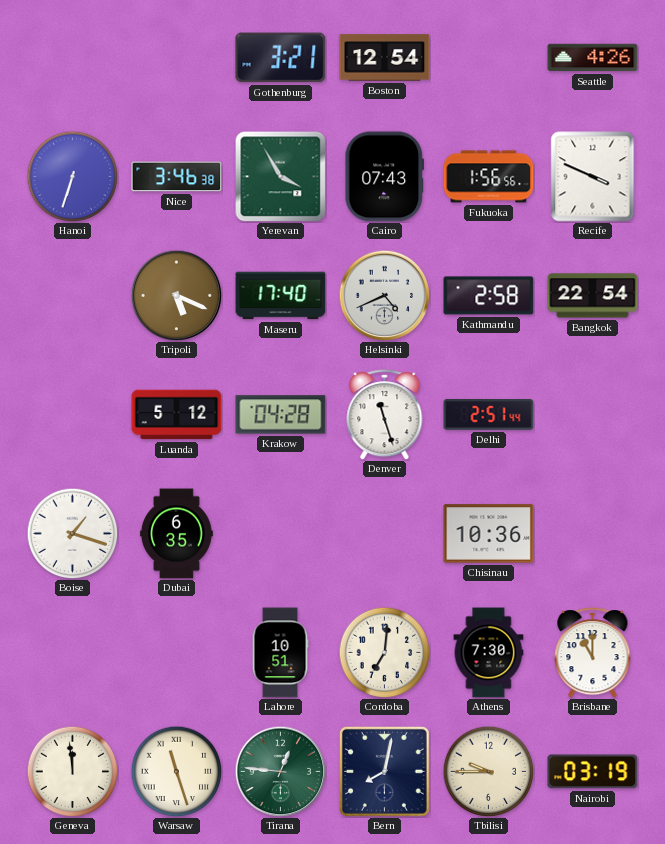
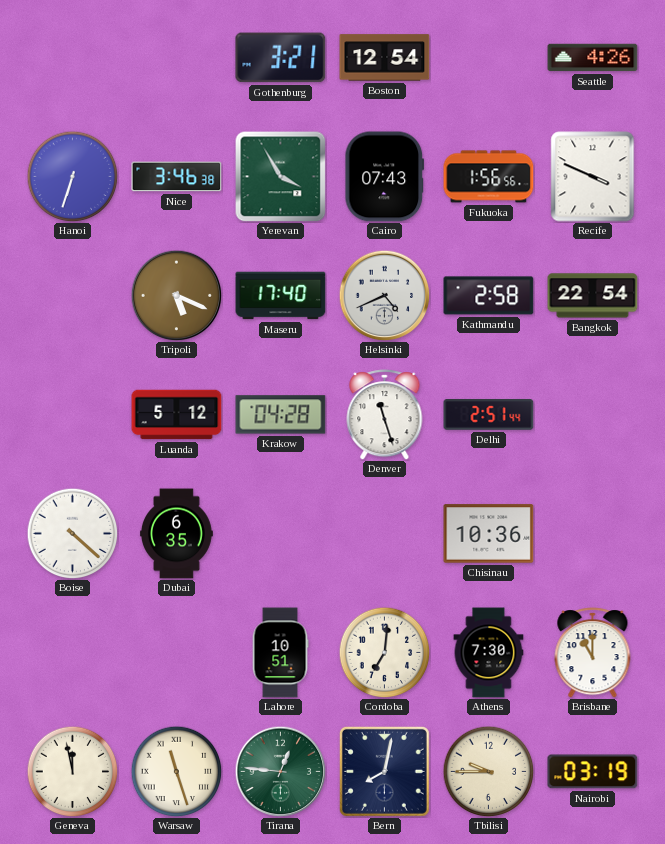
Boise: 1:18 -> 4:22 (72, 533)
Geneva: 11:59 -> 11:58 (72, 771)
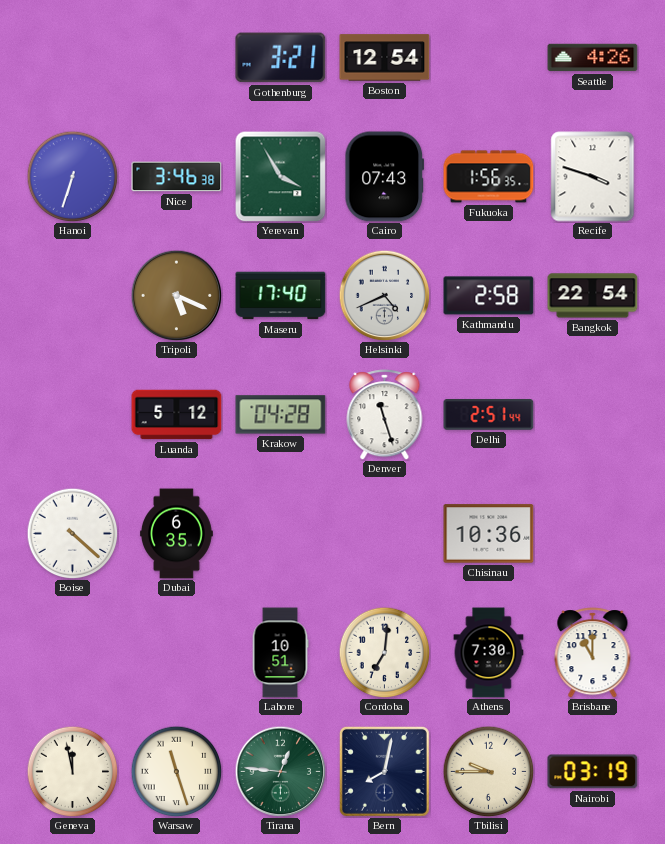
Fukuoka: 1:56:56 -> 1:56:35 (489, 177)
Recife: 3:49 -> 3:48 (593, 177)
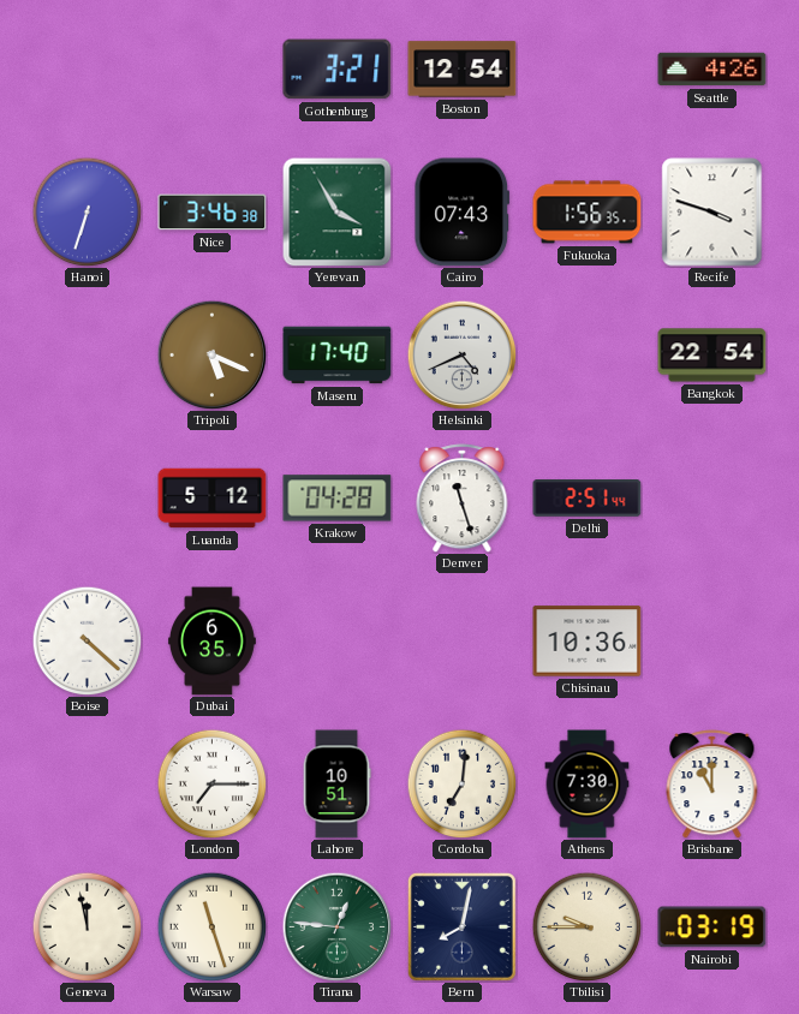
Kathmandu: 2:58 -> none (489, 296)
London: none -> 7:15 (211, 783)
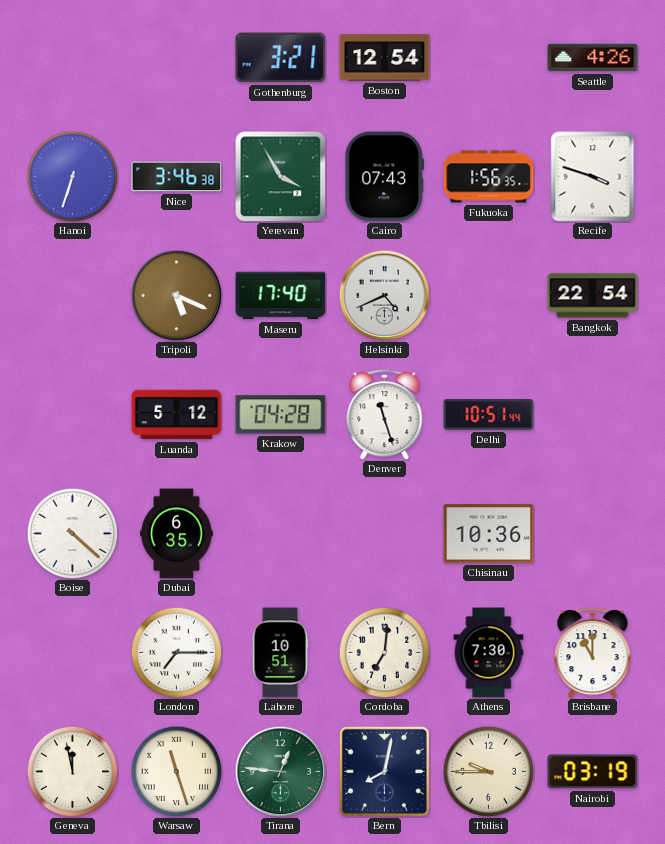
Delhi: 2:51 -> 10:51 (489, 415)
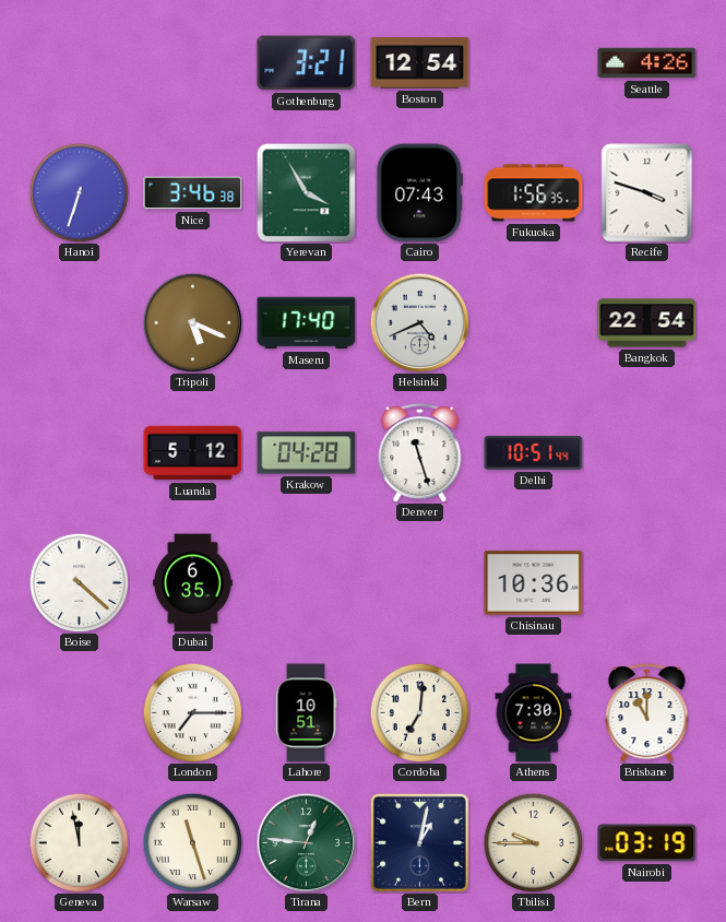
Bern: 8:02 -> 1:02 (419, 842)
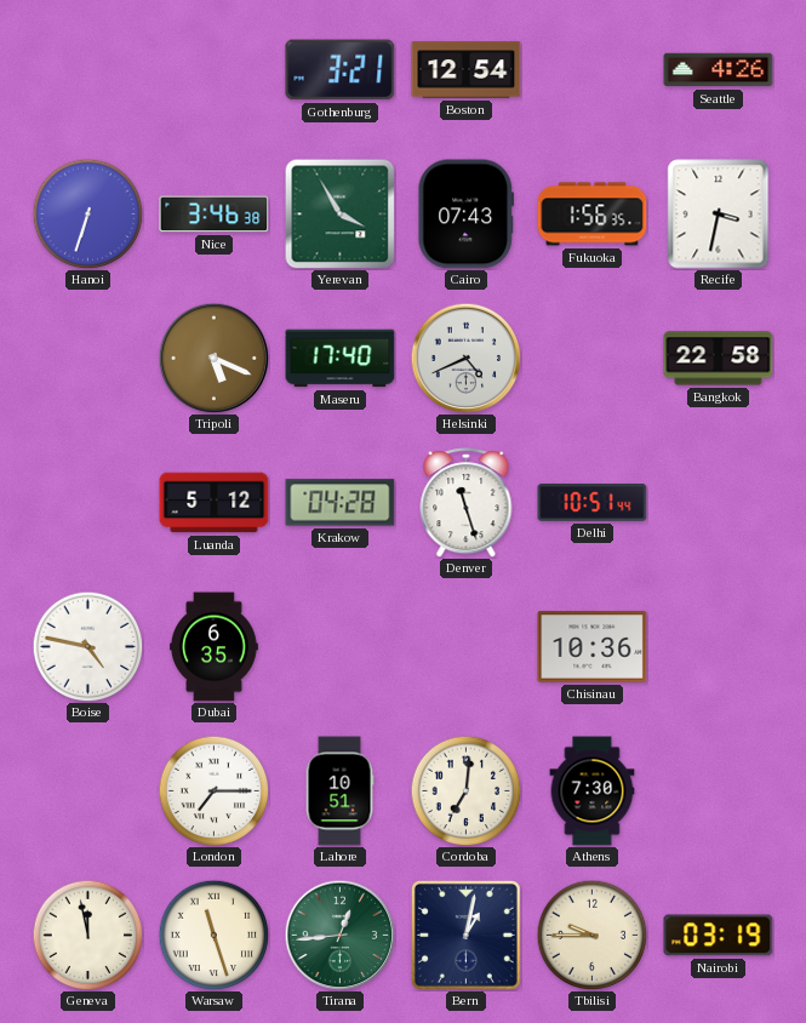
Recife: 3:48 -> 3:32 (719, 215)
Bangkok: 22:54 -> 22:58 (719, 359)
Boise: 4:22 -> 4:47 (87, 646)
Brisbane: 11:00 -> none (647, 713)
Tirana: 12:46 -> 12:44 (339, 935)
